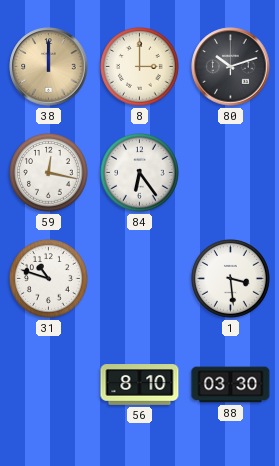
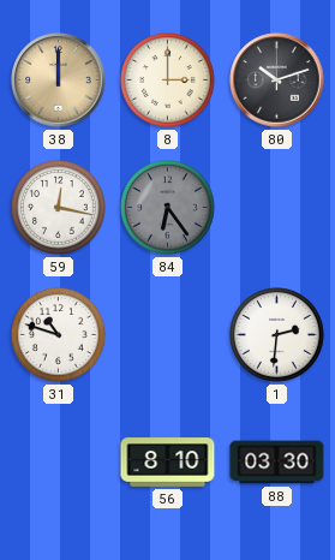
84 dial: white -> grey (168, 208)
1: 3:29 -> 2:31 (277, 335)
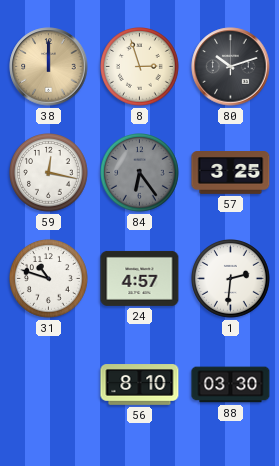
8: 3:00 -> 2:57 (140, 67)
57: none -> 3:25 (231, 173)
24: none -> 4:57 (140, 278)
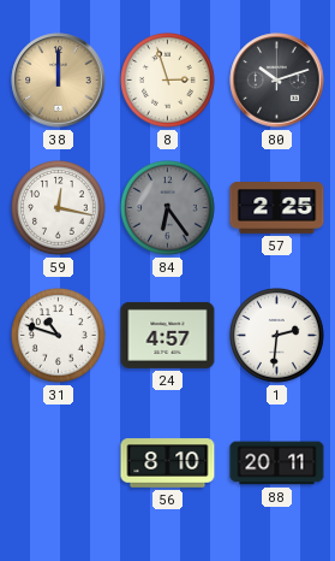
57: 3:25 -> 2:25 (277, 208)
88: 03:30 -> 20:11 (277, 463)
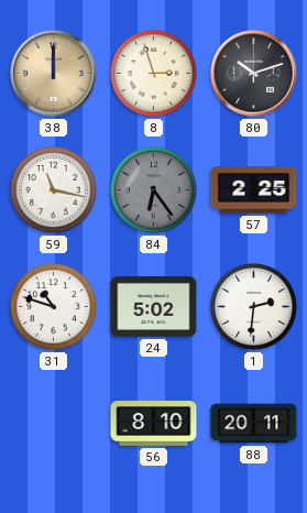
59: 12:17 -> 11:17 (54, 190)
24: 4:57 -> 5:02 (154, 306)
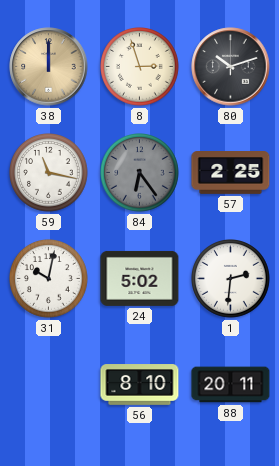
31: 10:48 -> 10:02 (49, 279)
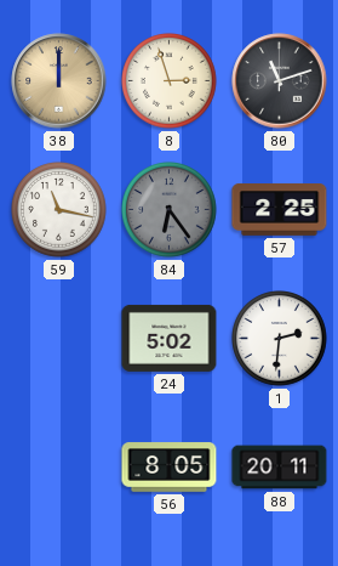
80: 10:12 -> 11:12 (280, 81)
31: 10:02 -> none (49, 279)
56: 8:10 -> 8:05 (170, 468)
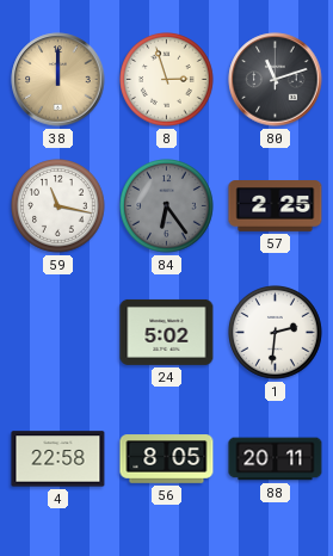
4: none -> 22:58 (58, 459)
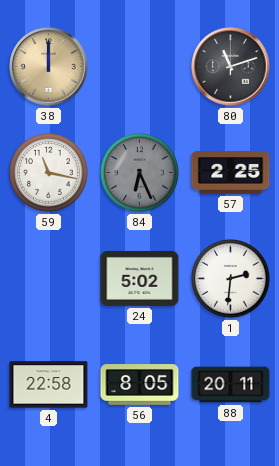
8: 2:57 -> none (167, 80)
84: 6:24 -> 6:26 (140, 173)
